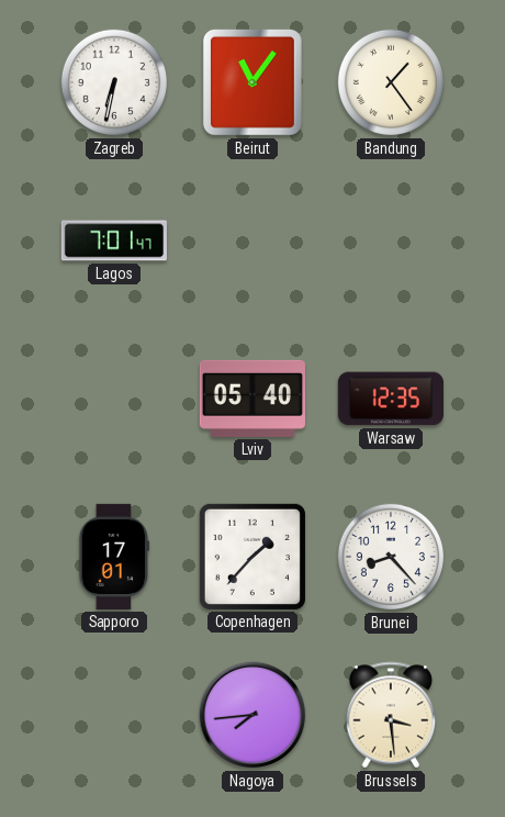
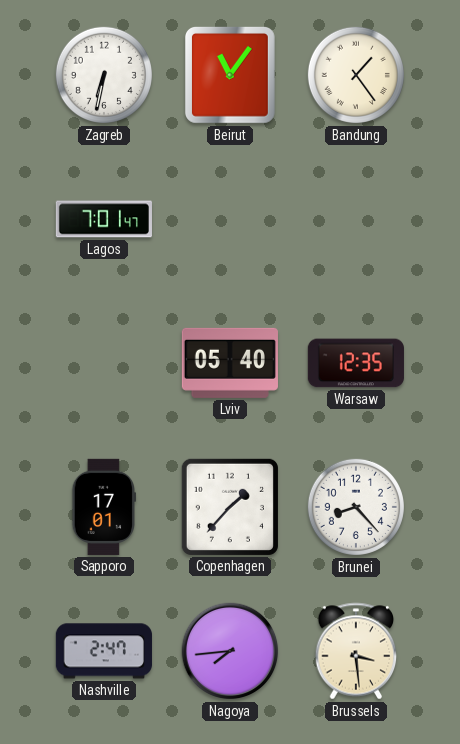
Nashville: none -> 2:47 (104, 651)
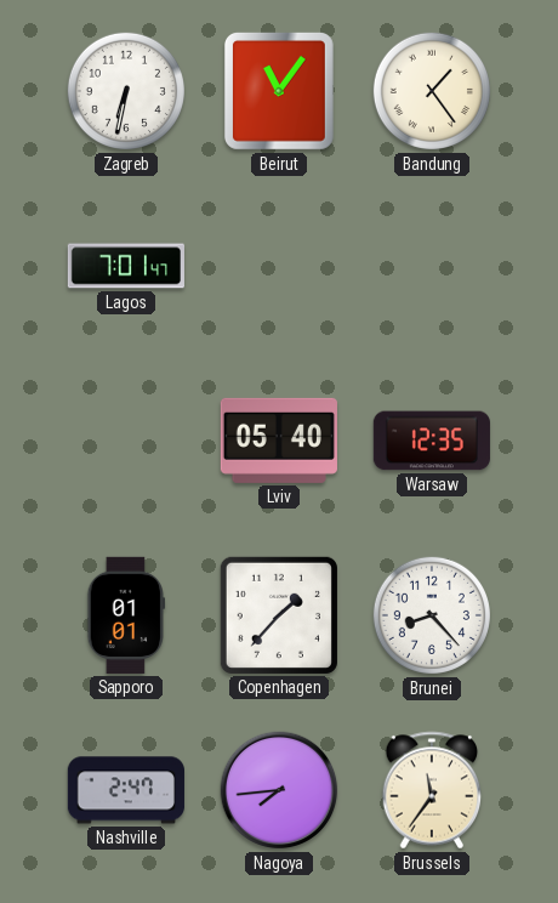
Sapporo: 17:01 -> 01:01 (126, 615)
Brussels: 3:29 -> 11:36 (432, 790)
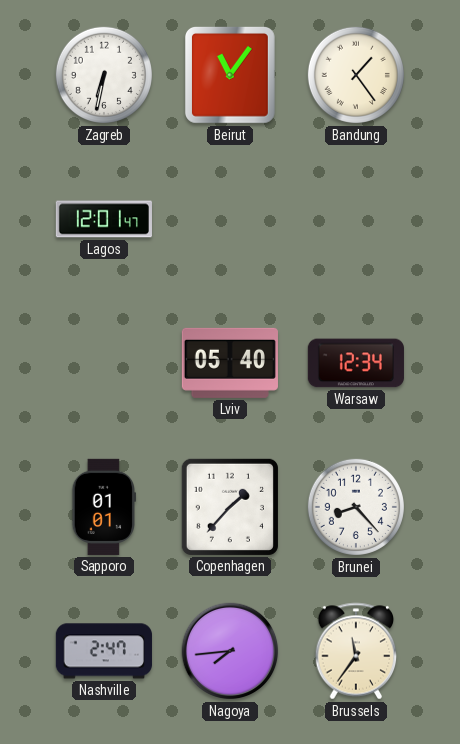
Lagos: 7:01 -> 12:01 (103, 219)
Warsaw: 12:35 -> 12:34 (356, 363)
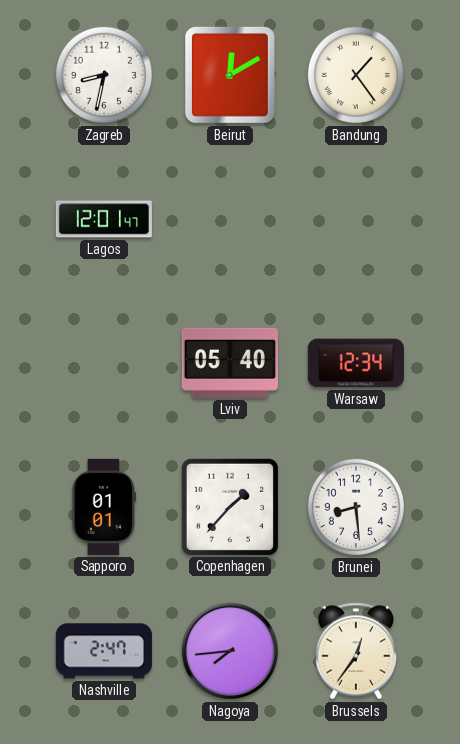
Zagreb: 6:32 -> 8:32 (104, 75)
Beirut: 11:06 -> 12:10 (230, 75)
Brunei: 8:23 -> 8:29 (356, 507)
Brussels: 11:36 -> 12:36 (356, 651)
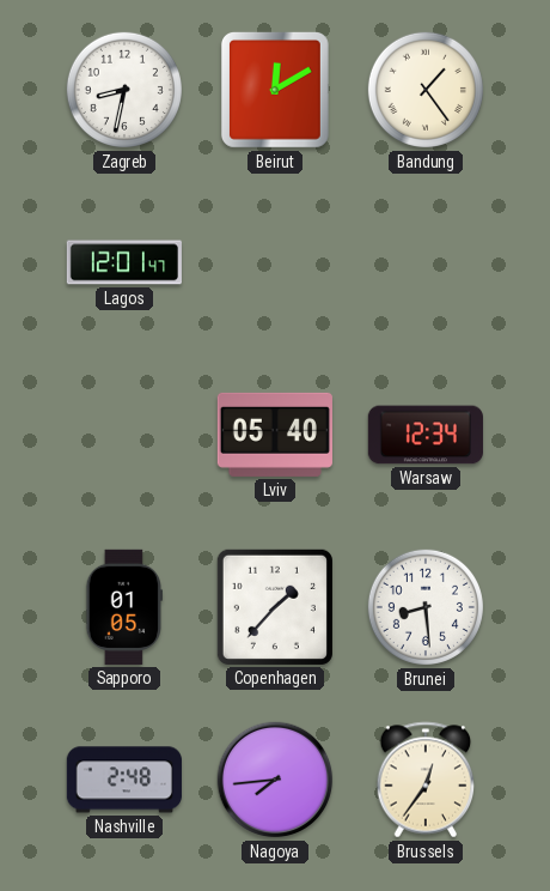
Sapporo: 01:01 -> 01:05 (124, 607)
Nashville: 2:47 -> 2:48 (124, 780)
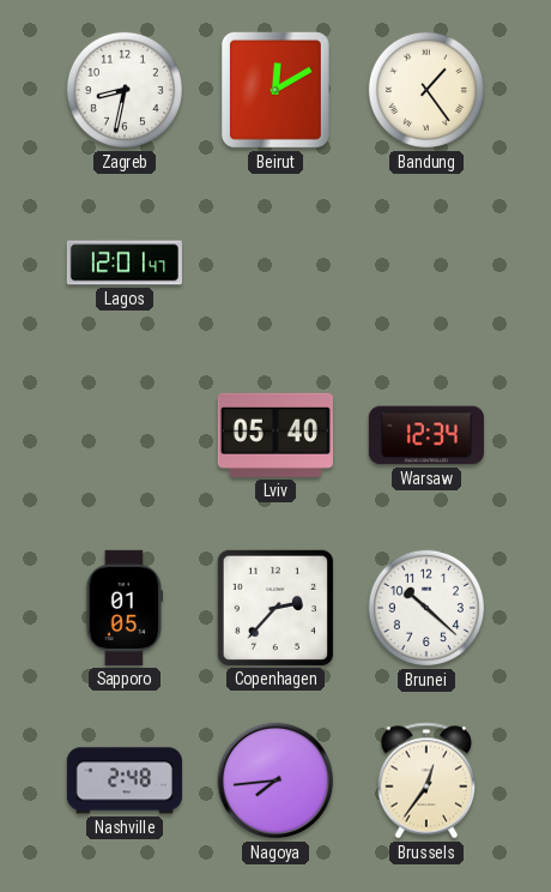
Copenhagen: 1:37 -> 2:37 (275, 608)
Brunei: 8:29 -> 10:22 (426, 608)
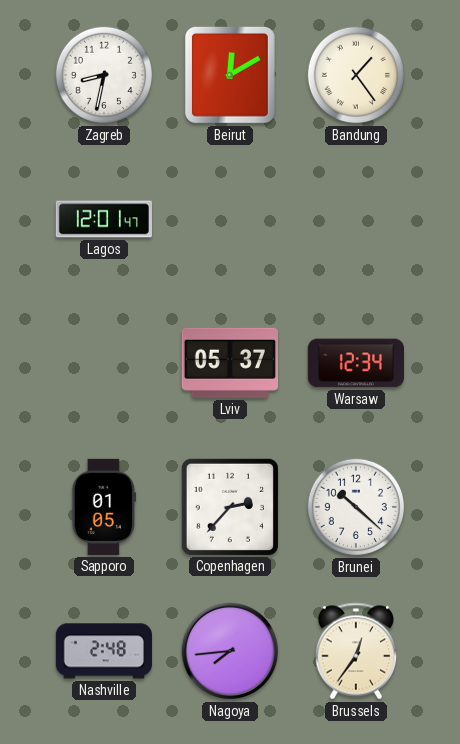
Lviv: 05:40 -> 05:37 (230, 363)
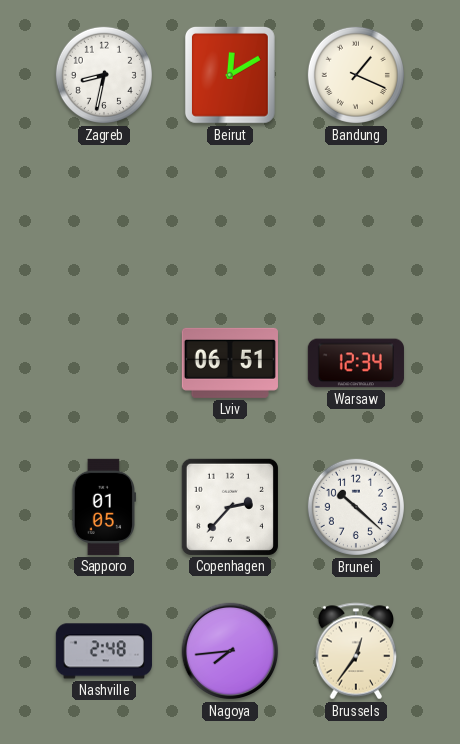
Bandung: 1:24 -> 1:19 (356, 75)
Lagos: 12:01 -> none (103, 219)
Lviv: 05:37 -> 06:51 (230, 363)
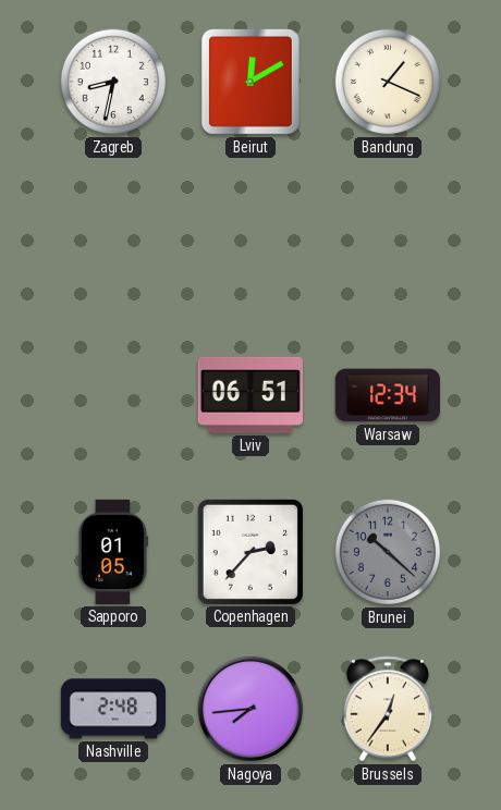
Brunei dial: white -> grey (388, 552)
